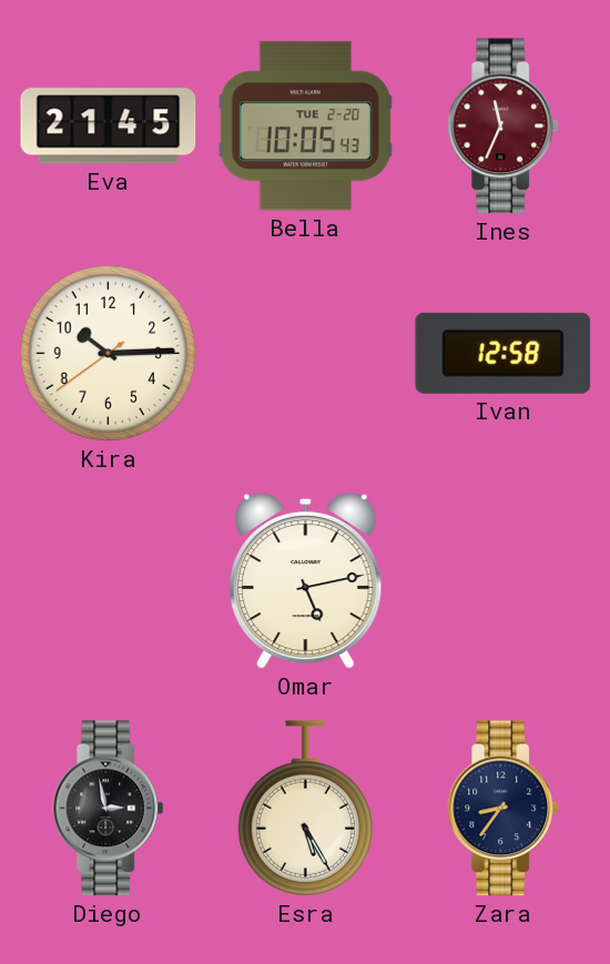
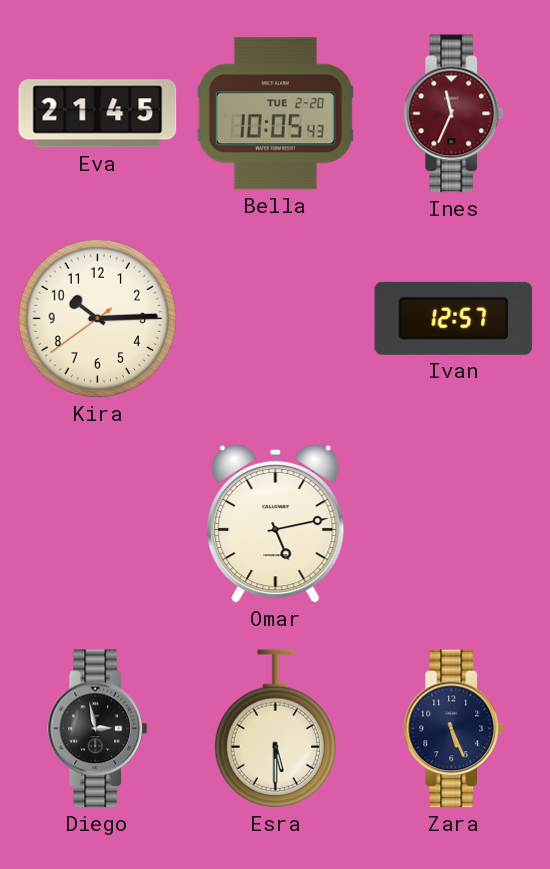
Ivan: 12:58 -> 12:57 (454, 318)
Esra: 5:25 -> 5:30 (275, 729)
Zara: 8:36 -> 5:26 (454, 729)
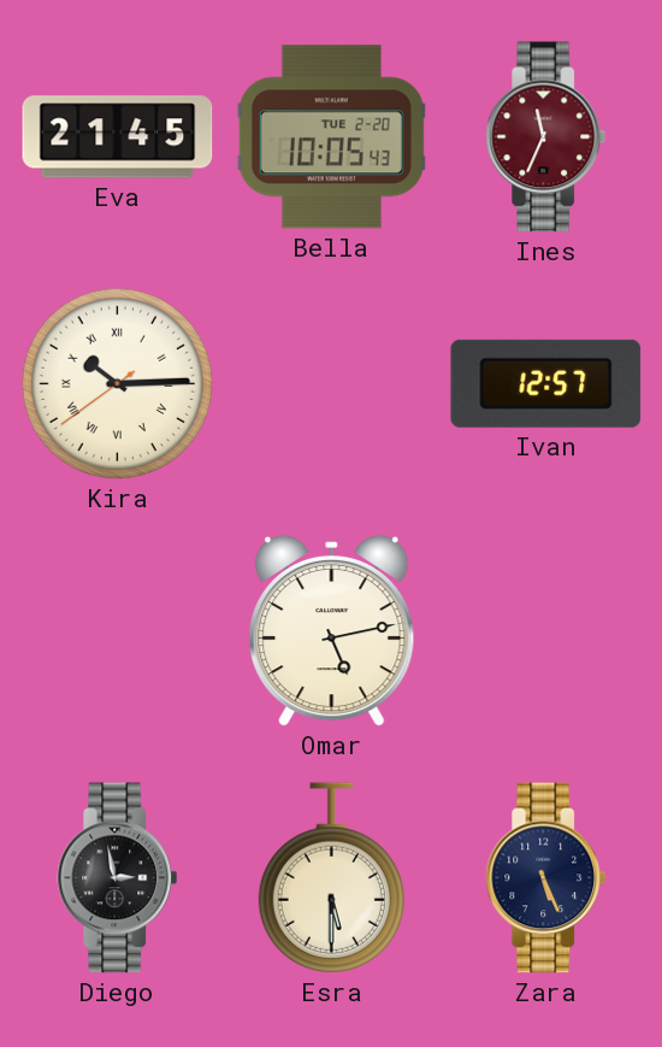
Kira numerals: Arabic -> Roman (118, 384)
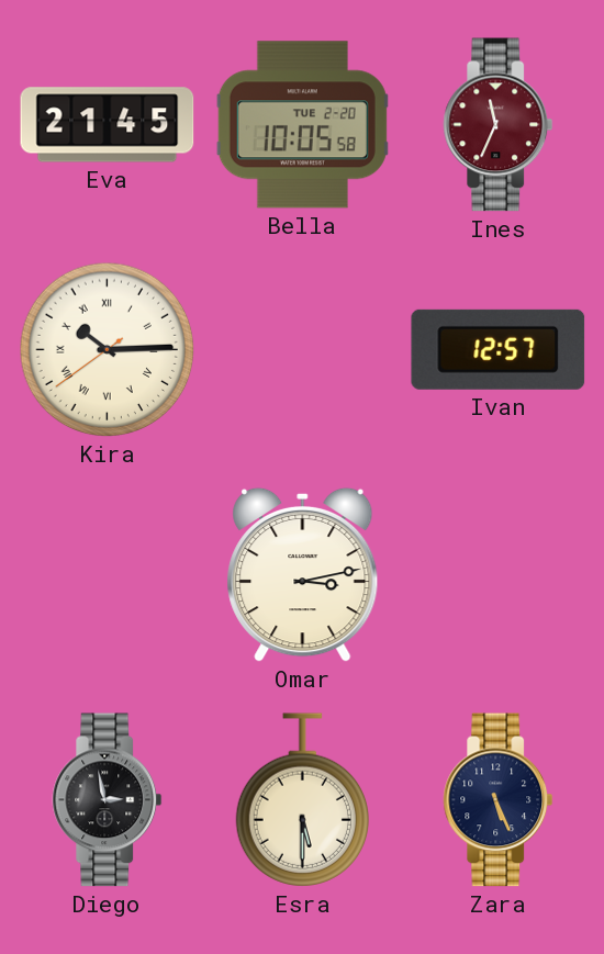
Bella: 10:05:43 -> 10:05:58 (302, 125)
Omar: 5:13 -> 3:13 (303, 574)
